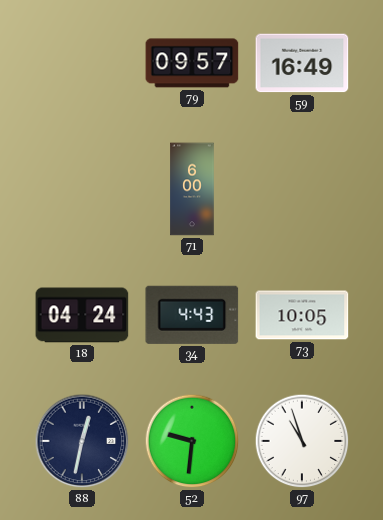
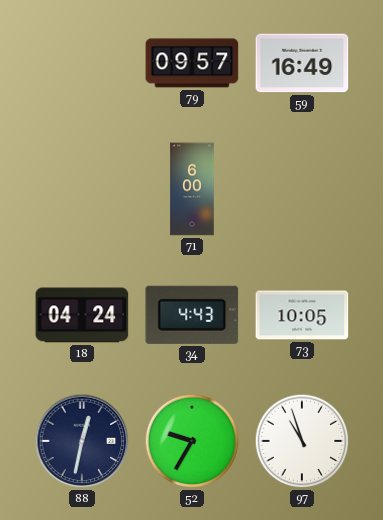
52: 9:31 -> 9:35 (192, 441)
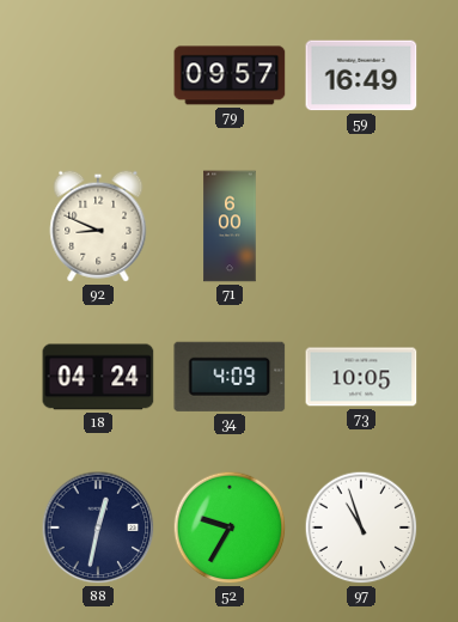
92: none -> 8:49 (98, 226)
34: 4:43 -> 4:09 (230, 377)
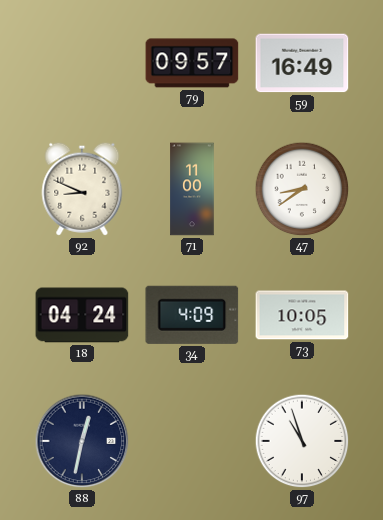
71: 6:00 -> 11:00 (192, 189)
47: none -> 8:39 (302, 189)
52: 9:35 -> none (230, 528)
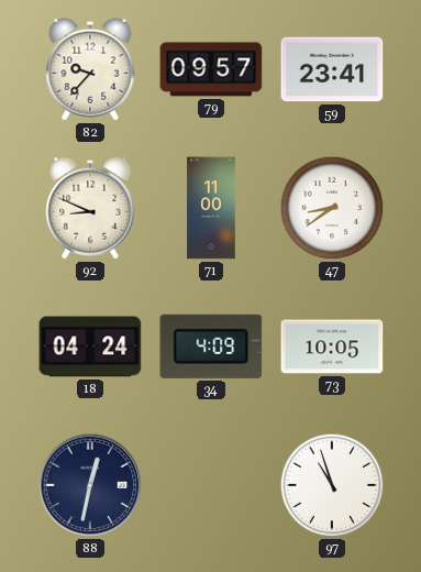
82: none -> 9:37 (90, 69)
59: 16:49 -> 23:41 (332, 69)
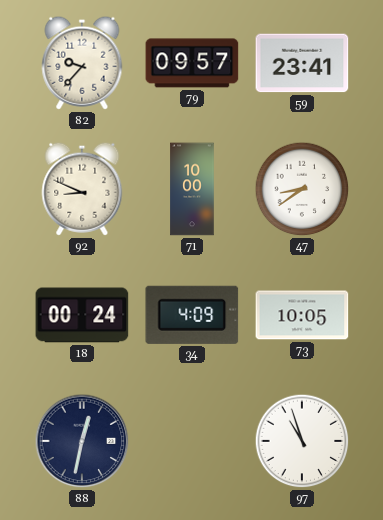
71: 11:00 -> 10:00 (192, 189)
18: 04:24 -> 00:24 (82, 315)
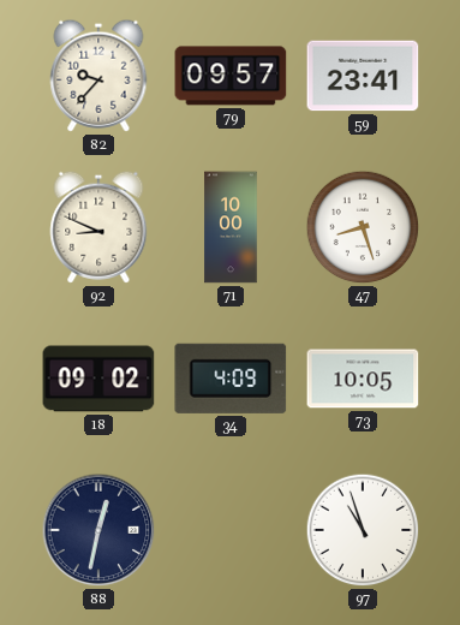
47: 8:39 -> 8:27 (363, 227)
18: 00:24 -> 09:02 (98, 379)
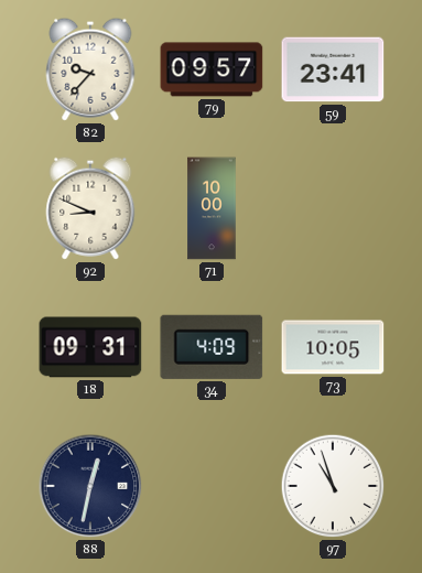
47: 8:27 -> none (363, 227)
18: 09:02 -> 09:31 (90, 347)
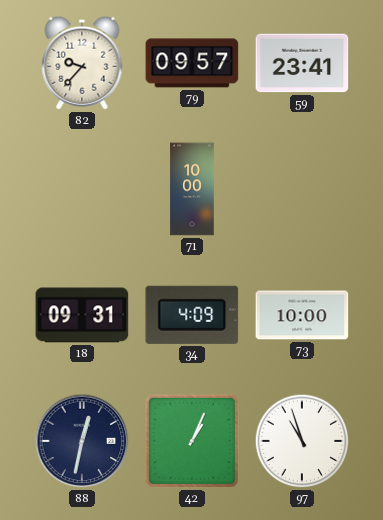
92: 8:49 -> none (90, 208)
73: 10:05 -> 10:00 (302, 315)
42: none -> 1:04 (192, 441)
